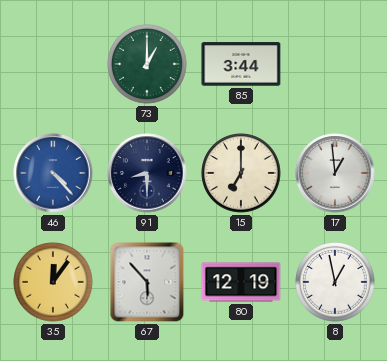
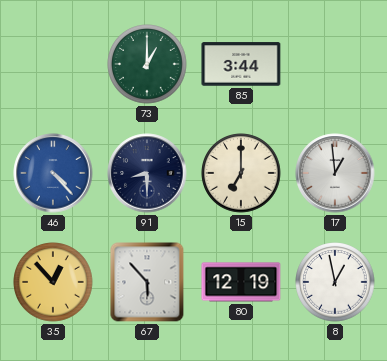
35: 12:06 -> 12:53 (53, 282)
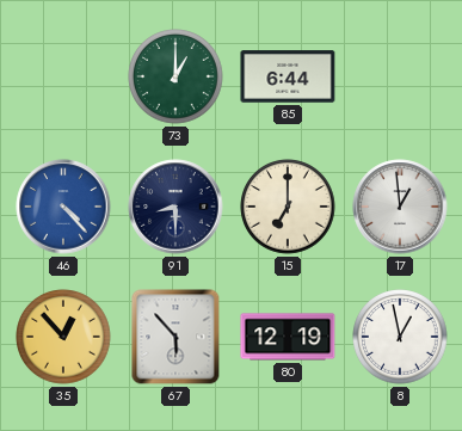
85: 3:44 -> 6:44 (288, 76)
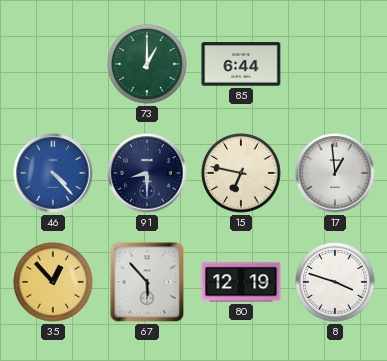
15: 7:00 -> 6:47 (241, 173)
8: 12:58 -> 3:48 (335, 282)
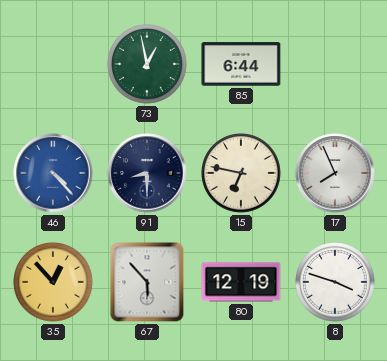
73: 1:00 -> 12:58 (147, 64)
17: 12:59 -> 7:56 (335, 173)
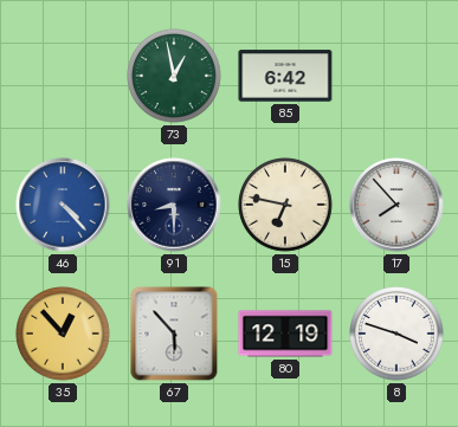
85: 6:44 -> 6:42 (285, 76)
17: 7:56 -> 7:53 (396, 205)
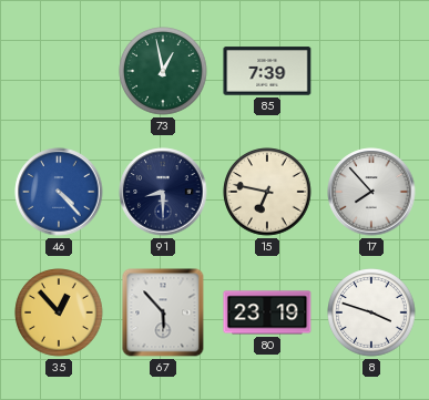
85: 6:42 -> 7:39 (267, 71)
80: 12:19 -> 23:19 (267, 312)
